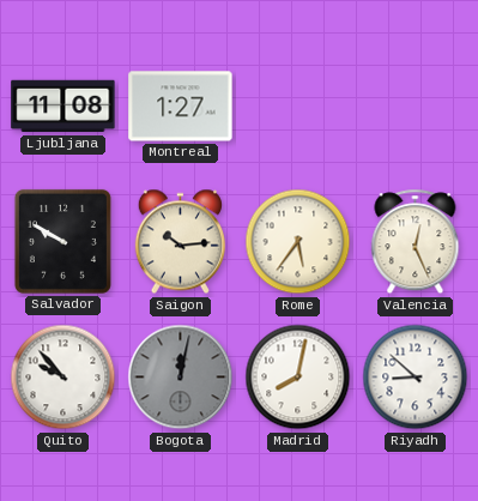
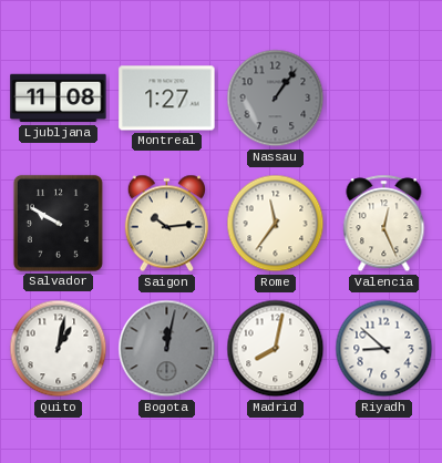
Nassau: none -> 1:06 (276, 99)
Rome: 5:36 -> 11:36 (276, 224)
Quito: 9:53 -> 1:02 (59, 349)
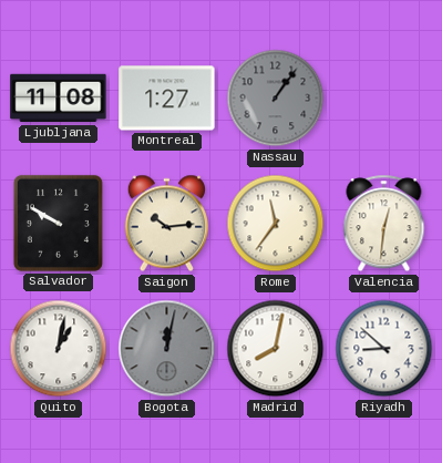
Valencia: 12:26 -> 12:31 (384, 224)
